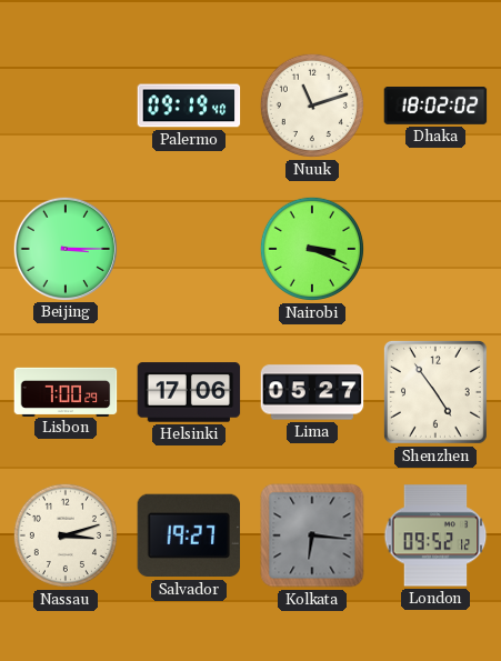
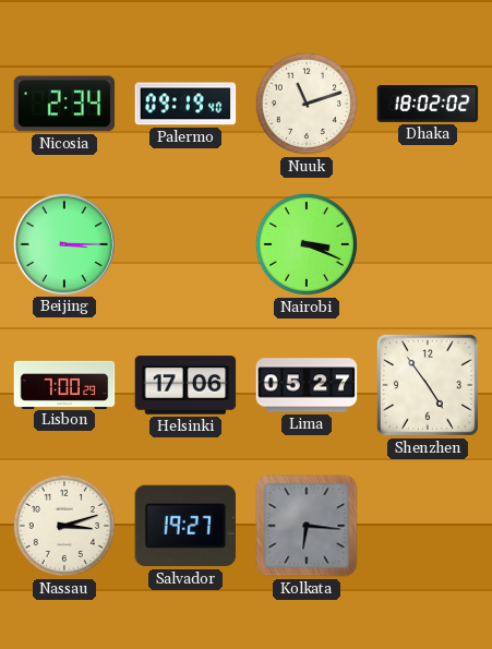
Nicosia: none -> 2:34 (64, 104)
London: 09:52 -> none (435, 535)
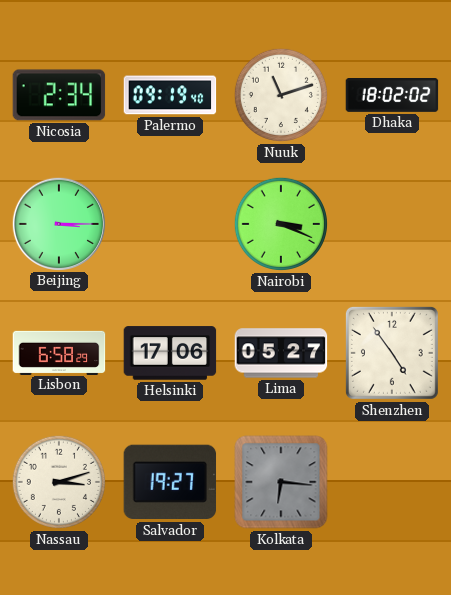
Lisbon: 7:00 -> 6:58 (59, 352)
